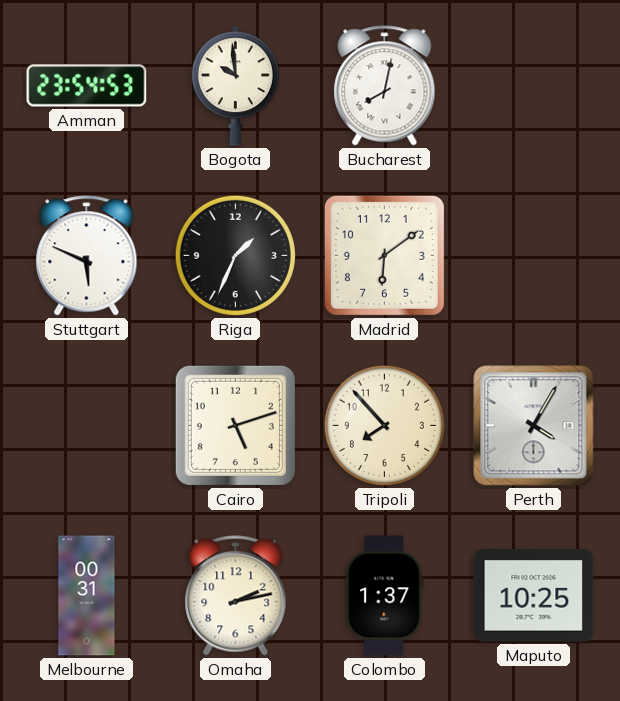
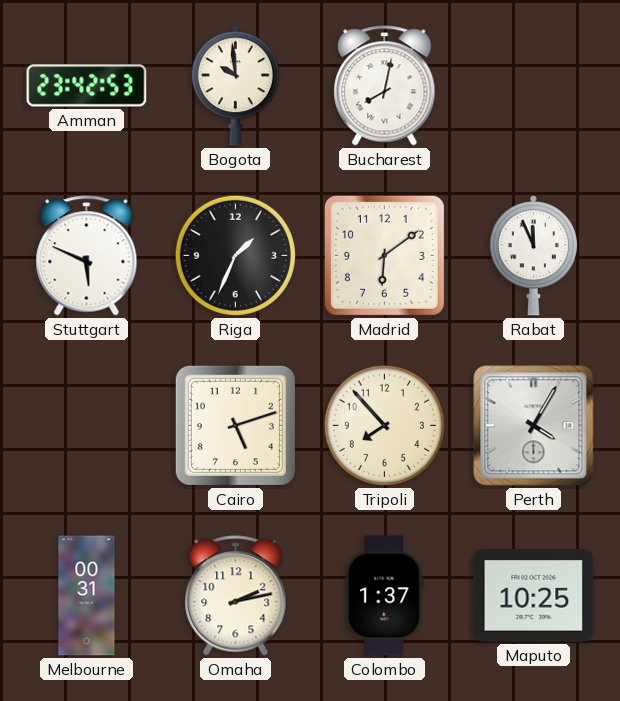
Amman: 23:54 -> 23:42 (87, 86)
Rabat: none -> 11:56 (533, 256)
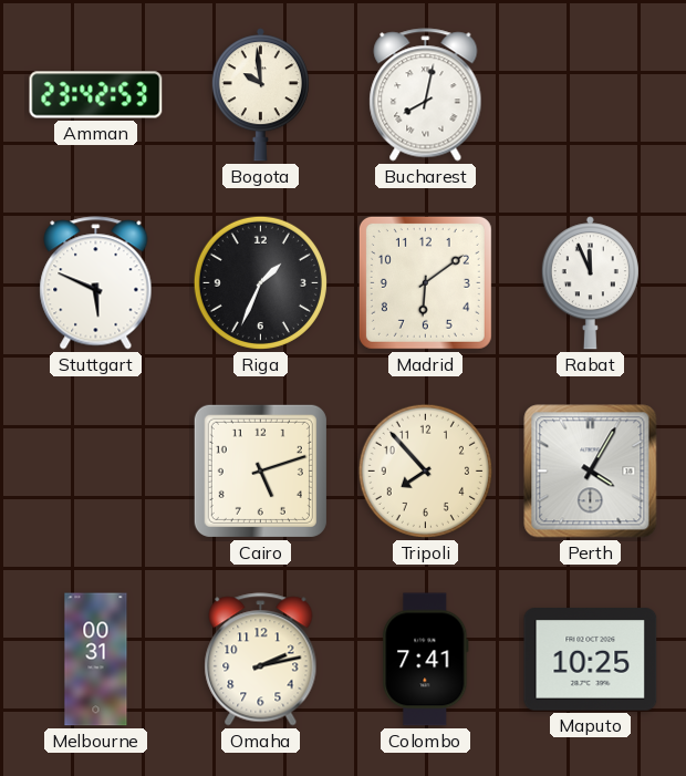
Colombo: 1:37 -> 7:41 (426, 660)
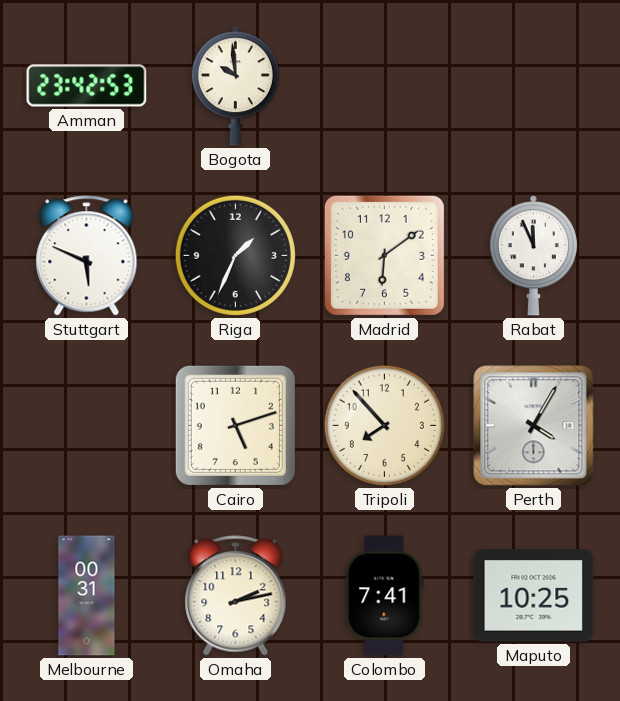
Bucharest: 8:02 -> none (426, 95)
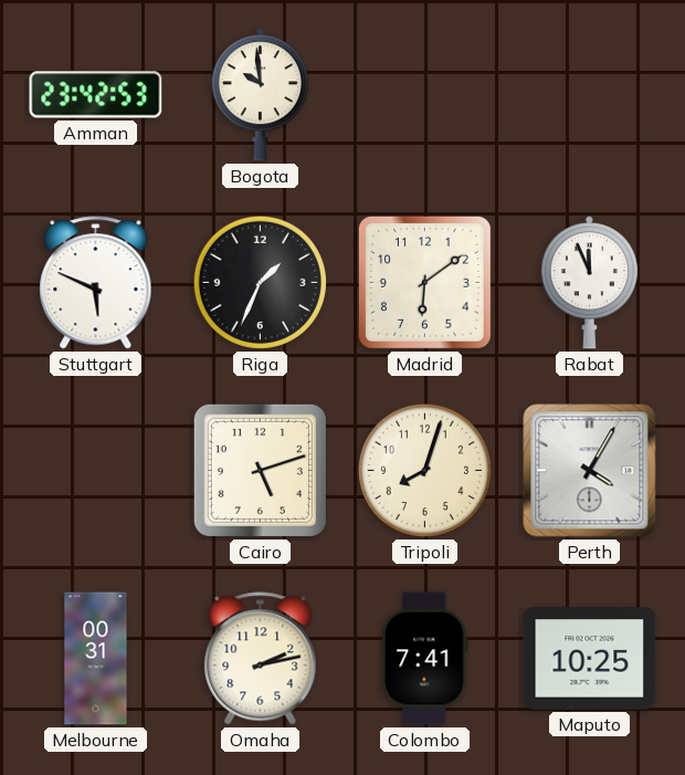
Tripoli: 7:53 -> 8:03 (424, 470)
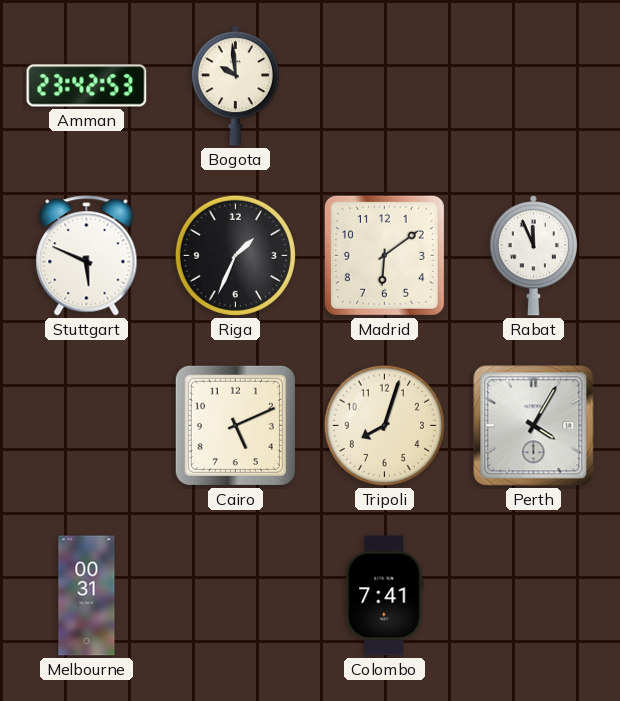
Cairo: 5:12 -> 5:11 (235, 425)
Omaha: 2:13 -> none (261, 659)
Maputo: 10:25 -> none (590, 659)
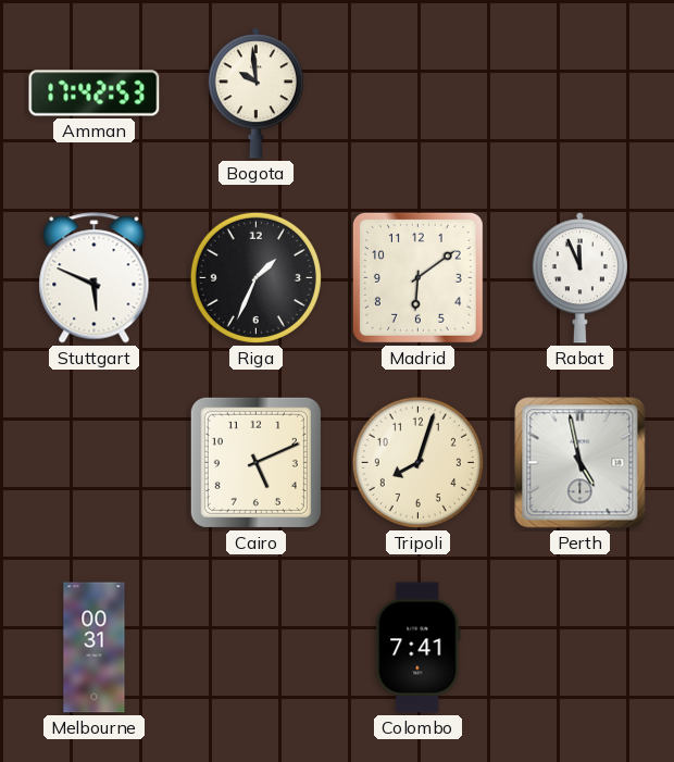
Amman: 23:42 -> 17:42 (95, 93)
Perth: 4:05 -> 4:58 (581, 463)
